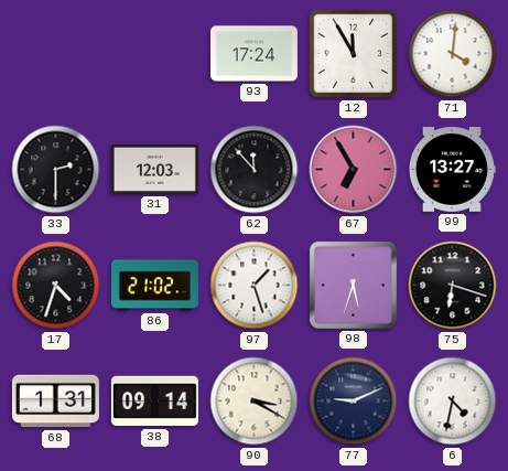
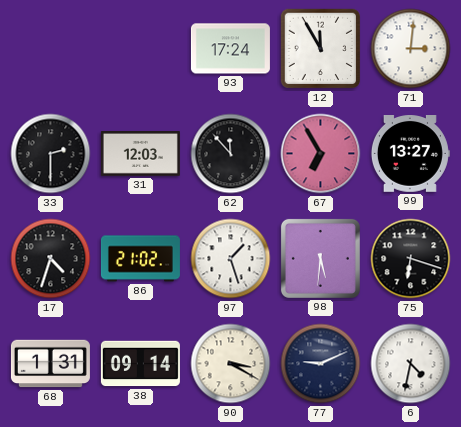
71: 4:01 -> 3:01 (411, 49)
98: 5:33 -> 5:31 (320, 258)
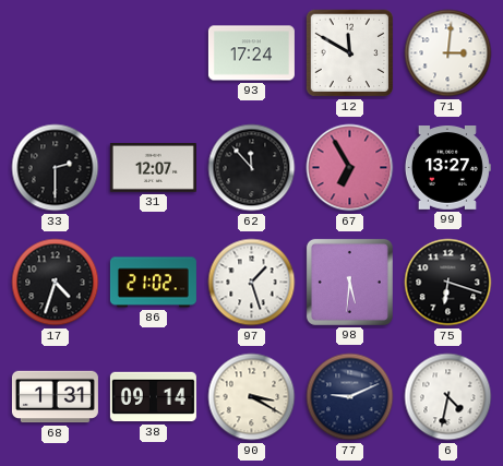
12: 11:55 -> 11:50 (350, 53)
31: 12:03 -> 12:07 (153, 168)
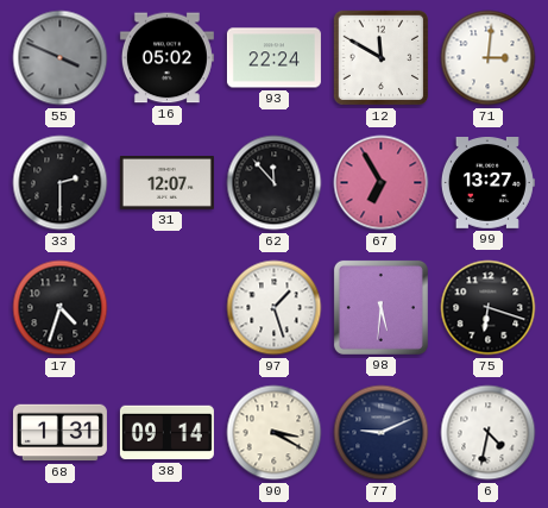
55: none -> 3:49 (61, 58)
16: none -> 05:02 (166, 58)
93: 17:24 -> 22:24 (273, 58)
86: 21:02 -> none (153, 283)
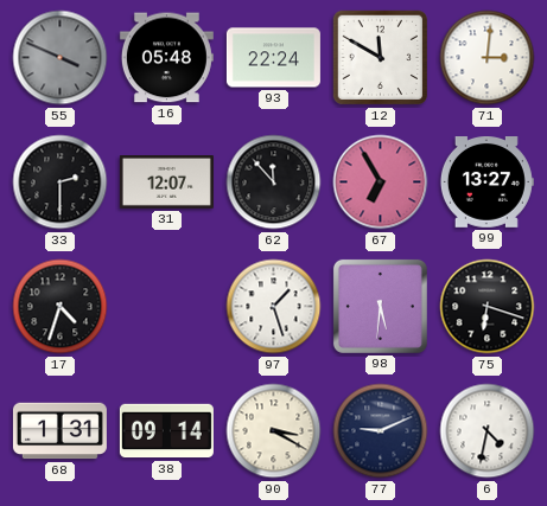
16: 05:02 -> 05:48 (166, 58)
